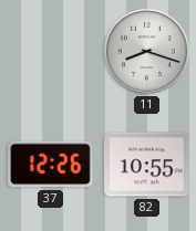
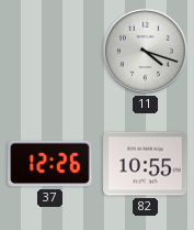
11: 8:18 -> 4:18 (145, 51)
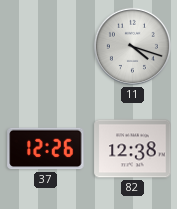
82: 10:55 -> 12:38 (133, 149)
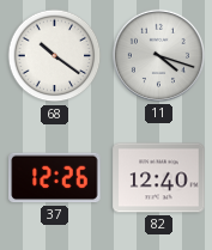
68: none -> 10:21 (55, 56)
82: 12:38 -> 12:40 (159, 178)
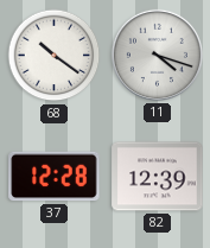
37: 12:26 -> 12:28 (55, 177)
82: 12:40 -> 12:39 (158, 177)
